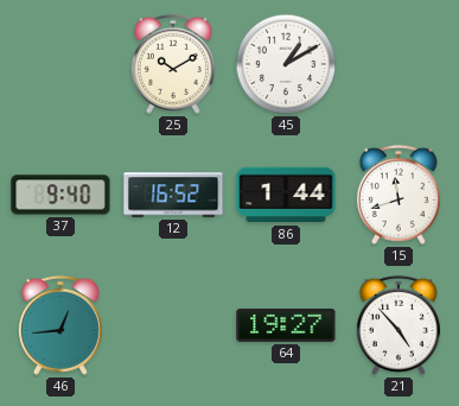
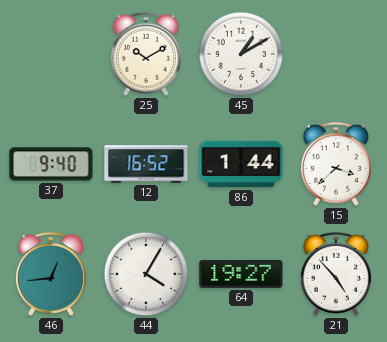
15: 11:42 -> 3:38 (336, 164)
44: none -> 4:05 (146, 274)
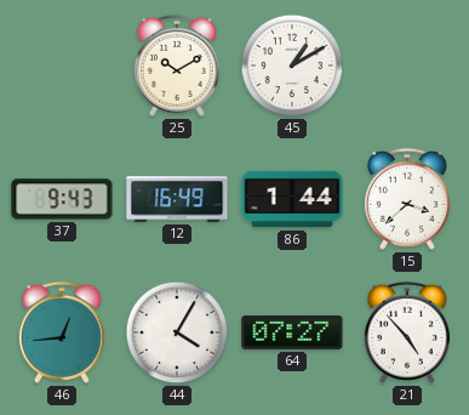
37: 9:40 -> 9:43 (62, 199)
12: 16:52 -> 16:49 (177, 199)
64: 19:27 -> 07:27 (292, 332)
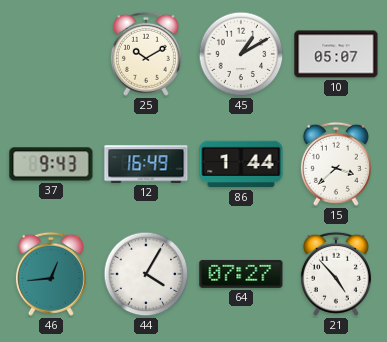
10: none -> 05:07 (336, 54)
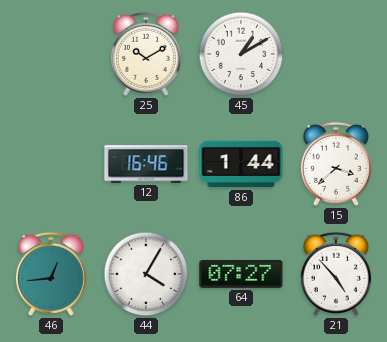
10: 05:07 -> none (336, 54)
37: 9:43 -> none (51, 164)
12: 16:49 -> 16:46 (146, 164)
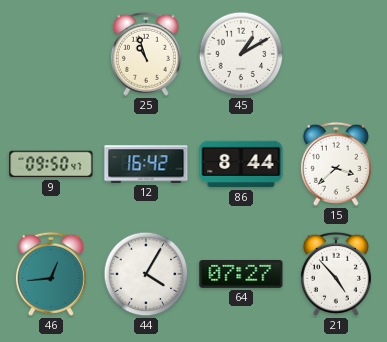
25: 10:10 -> 10:57 (146, 54)
9: none -> 09:50 (51, 164)
12: 16:46 -> 16:42 (146, 164)
86: 1:44 -> 8:44 (241, 164)
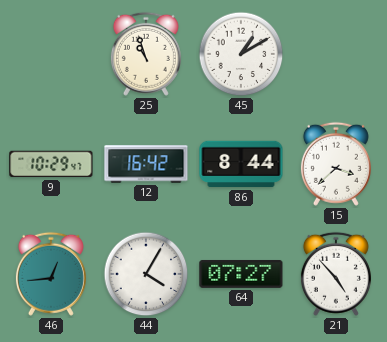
9: 09:50 -> 10:29 (51, 164)
